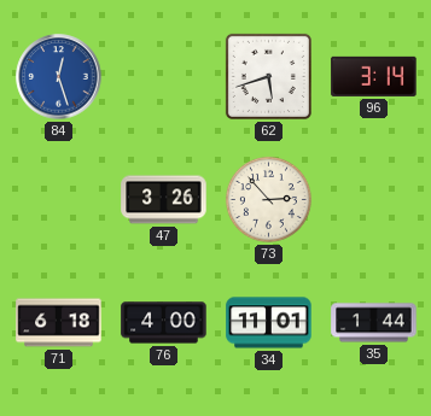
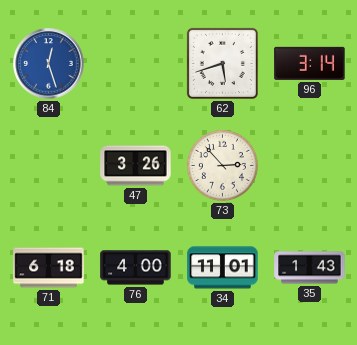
35: 1:44 -> 1:43 (310, 268)
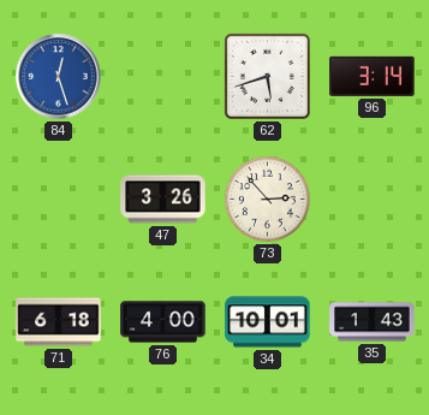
34: 11:01 -> 10:01 (268, 322)
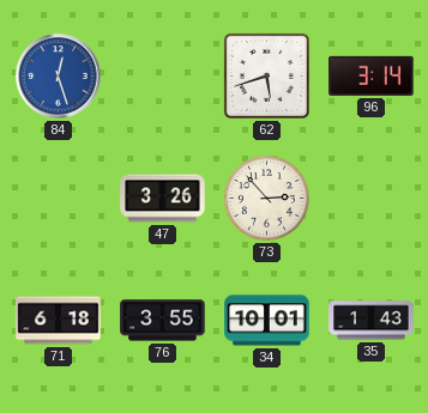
76: 4:00 -> 3:55 (163, 321)
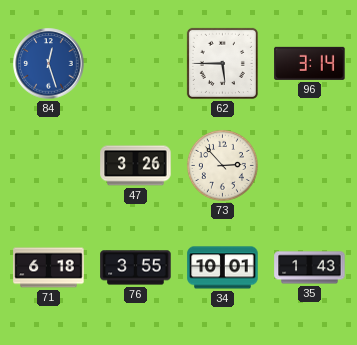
62: 5:42 -> 5:45 (222, 63)
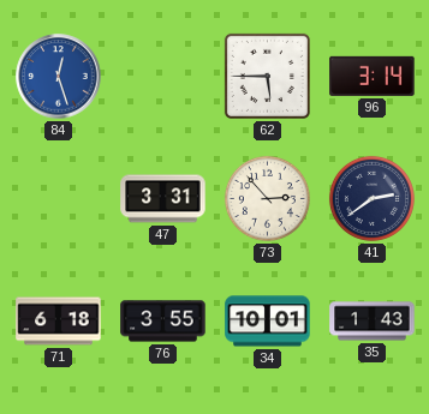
47: 3:26 -> 3:31 (163, 199)
41: none -> 2:39 (371, 198)
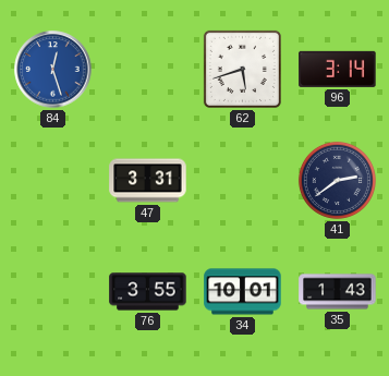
62: 5:45 -> 5:42 (242, 69)
73: 2:53 -> none (267, 198)
71: 6:18 -> none (59, 322)
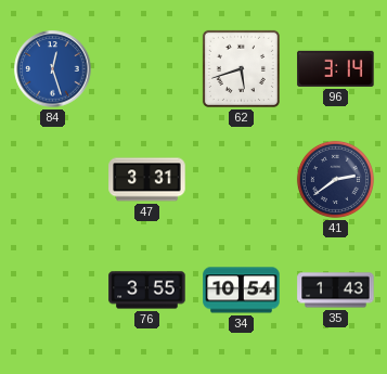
34: 10:01 -> 10:54 (242, 291)
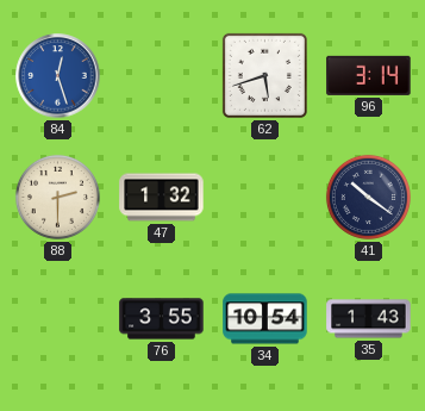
88: none -> 2:30 (57, 197)
47: 3:31 -> 1:32 (162, 198)
41: 2:39 -> 10:21 (368, 197)
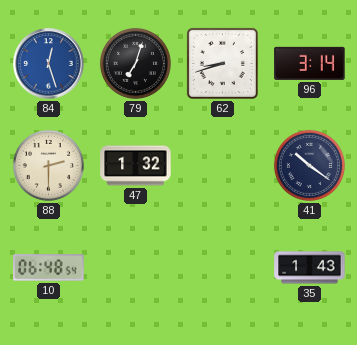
79: none -> 7:03 (135, 63)
62: 5:42 -> 8:42 (222, 63)
10: none -> 06:48 (49, 268)
76: 3:55 -> none (162, 319)
34: 10:54 -> none (265, 319)
